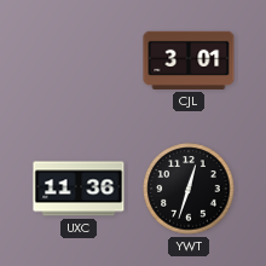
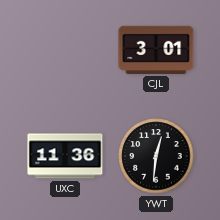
YWT: 12:33 -> 12:31 (156, 156)
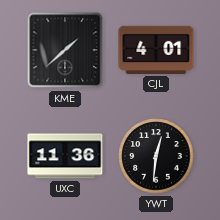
KME: none -> 1:38 (65, 50)
CJL: 3:01 -> 4:01 (156, 50)
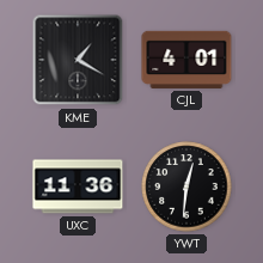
KME: 1:38 -> 1:20 (78, 60)
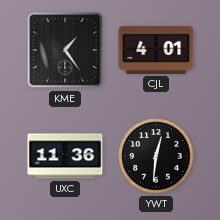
KME: 1:20 -> 1:24 (65, 50)
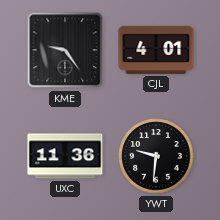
KME: 1:24 -> 9:24 (65, 50)
YWT: 12:31 -> 9:31 (156, 156)
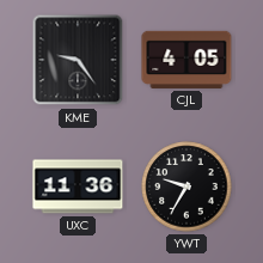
CJL: 4:01 -> 4:05 (186, 60)
YWT: 9:31 -> 9:35 (186, 186)
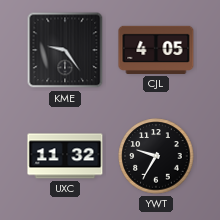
UXC: 11:36 -> 11:32 (65, 156)
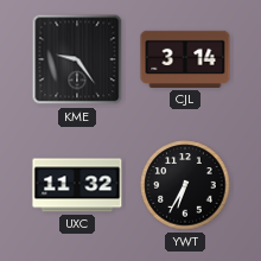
CJL: 4:05 -> 3:14 (185, 59)
YWT: 9:35 -> 6:35 (185, 185)
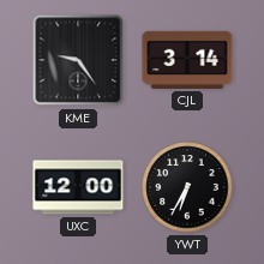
UXC: 11:32 -> 12:00 (78, 187)
